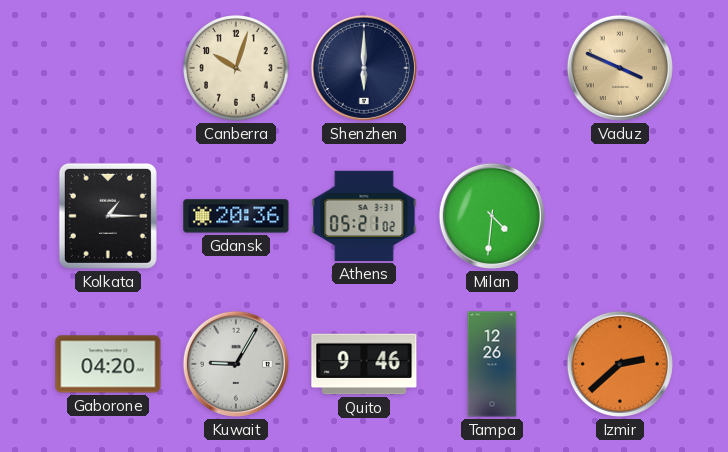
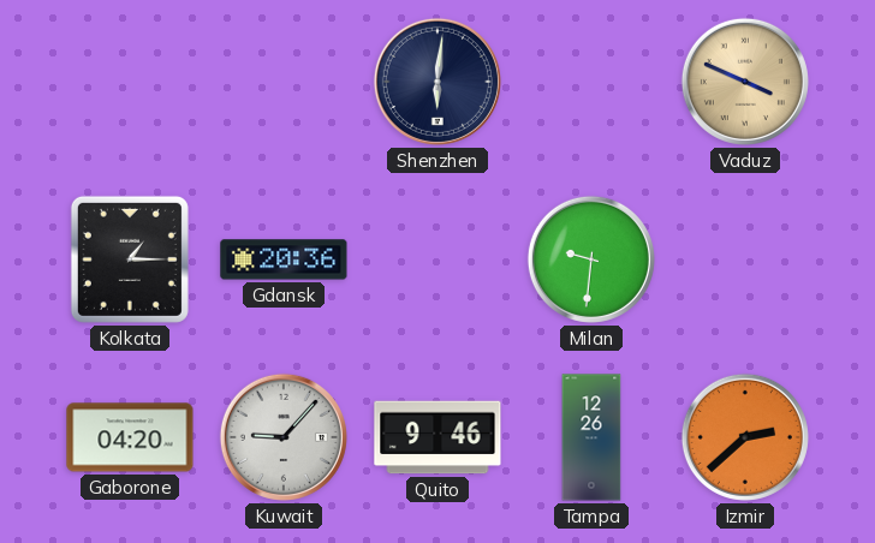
Canberra: 10:03 -> none (236, 68)
Shenzhen: 6:00 -> 6:01 (437, 82)
Athens: 05:21 -> none (364, 216)
Milan: 4:31 -> 9:31 (591, 259)
Kuwait: 9:05 -> 9:07 (284, 437)
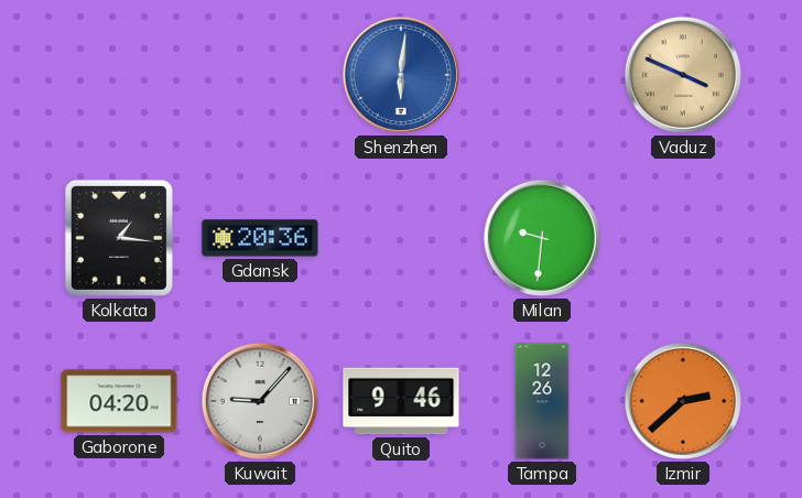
Shenzhen dial: navy -> blue (401, 75)
Kolkata: 1:15 -> 1:16 (119, 238)
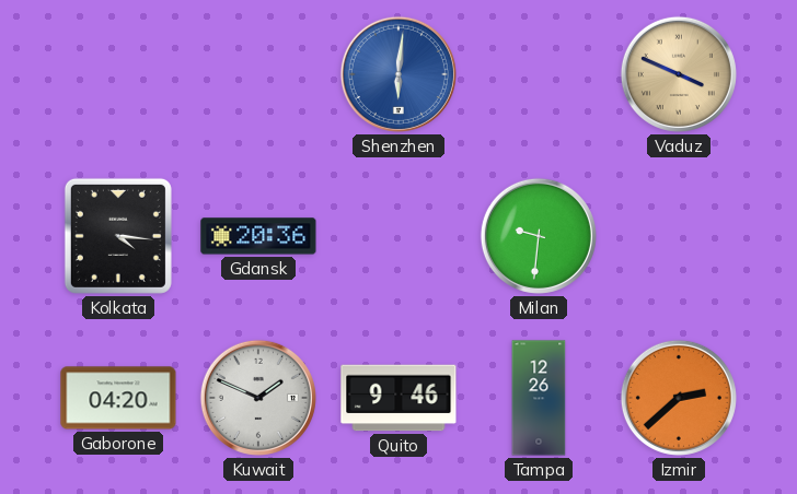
Kolkata: 1:16 -> 4:16 (118, 236)
Kuwait: 9:07 -> 1:49 (258, 398)
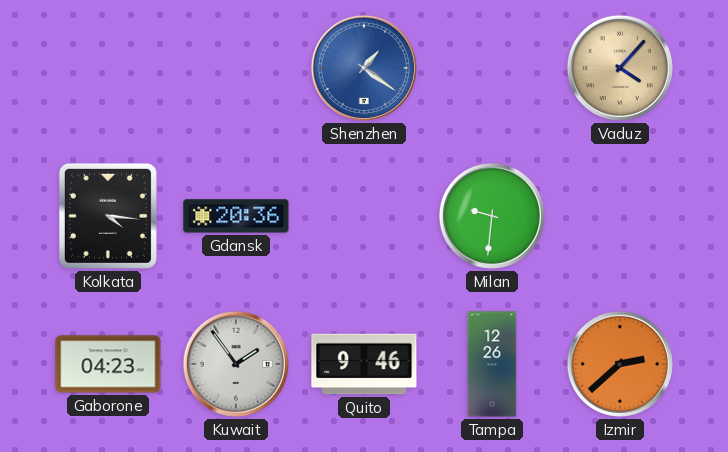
Shenzhen: 6:01 -> 1:21 (364, 68)
Vaduz: 3:49 -> 4:07 (620, 68)
Gaborone: 04:20 -> 04:23 (108, 364)
Kuwait: 1:49 -> 1:54 (236, 364)
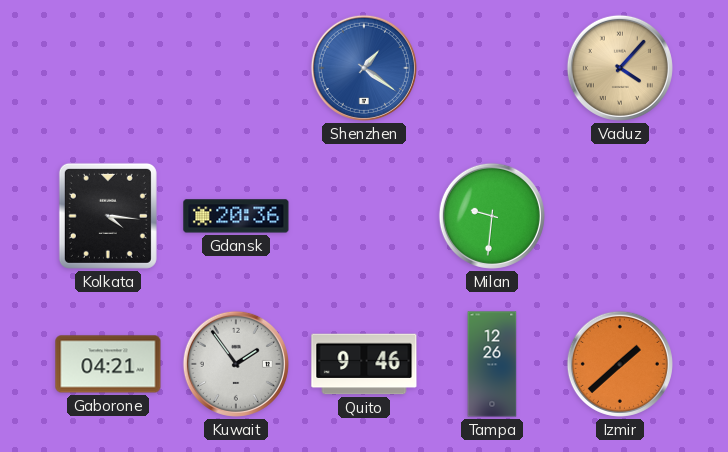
Gaborone: 04:23 -> 04:21 (108, 364)
Izmir: 2:38 -> 1:38 (620, 364)
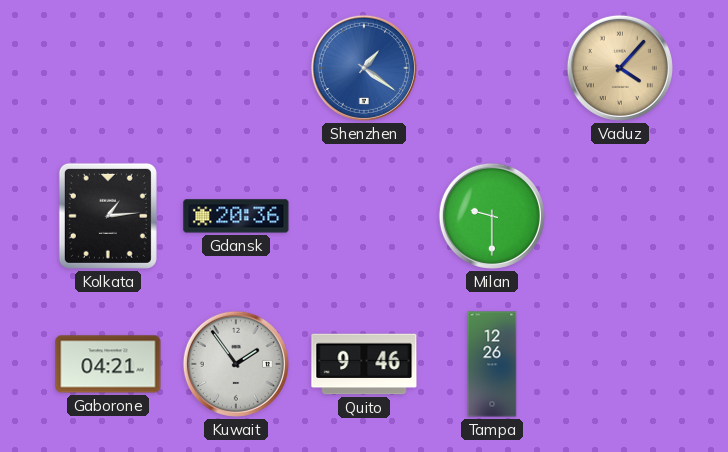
Kolkata: 4:16 -> 1:14 (108, 216)
Milan: 9:31 -> 9:30 (492, 216)
Izmir: 1:38 -> none (620, 364)
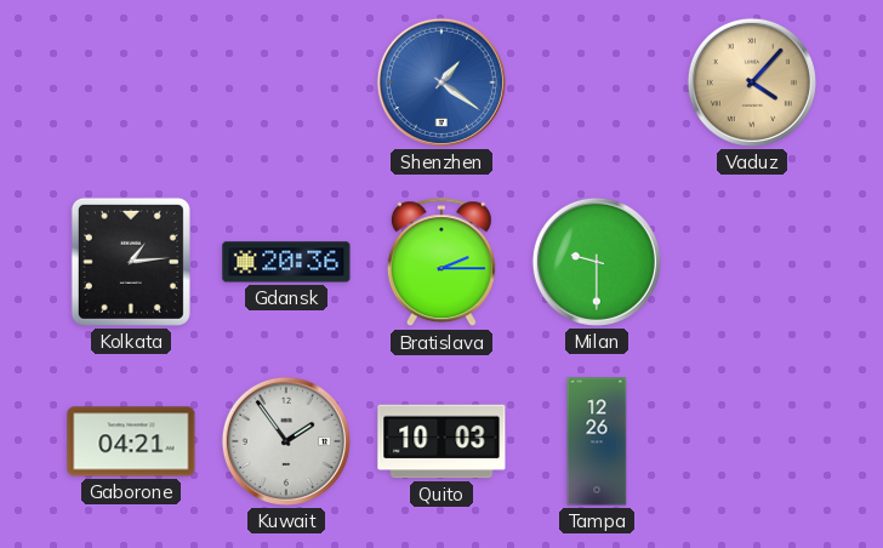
Bratislava: none -> 2:15 (441, 263)
Quito: 9:46 -> 10:03 (441, 441)
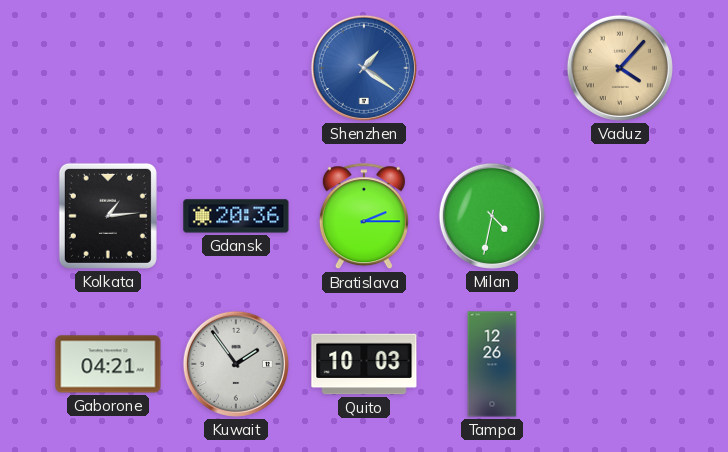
Milan: 9:30 -> 4:32 (492, 216)
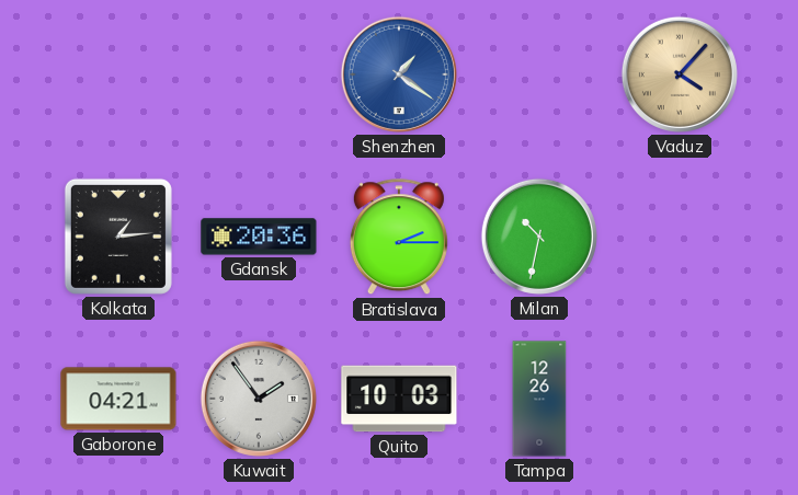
Milan: 4:32 -> 10:32 (539, 237)
